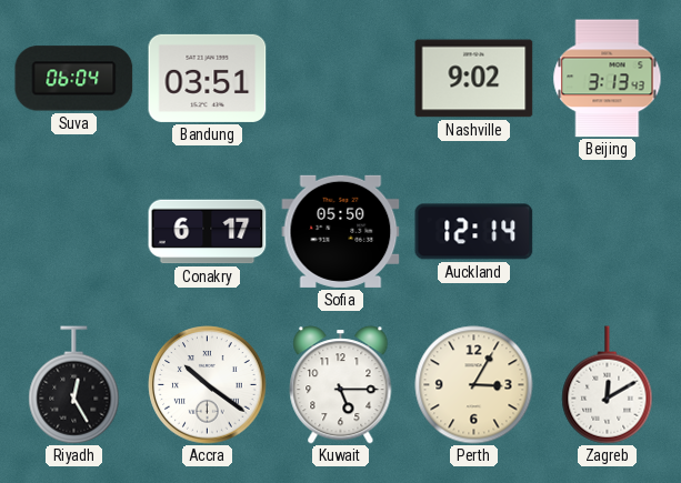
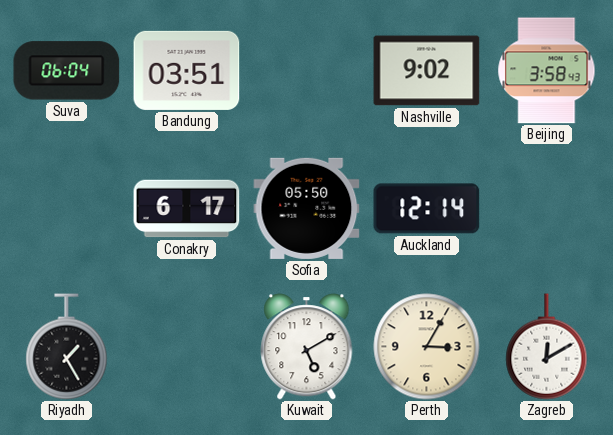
Beijing: 3:13 -> 3:58 (547, 71)
Riyadh: 12:25 -> 1:25 (67, 347)
Accra: 10:21 -> none (208, 385)
Kuwait: 5:15 -> 5:10 (307, 347)
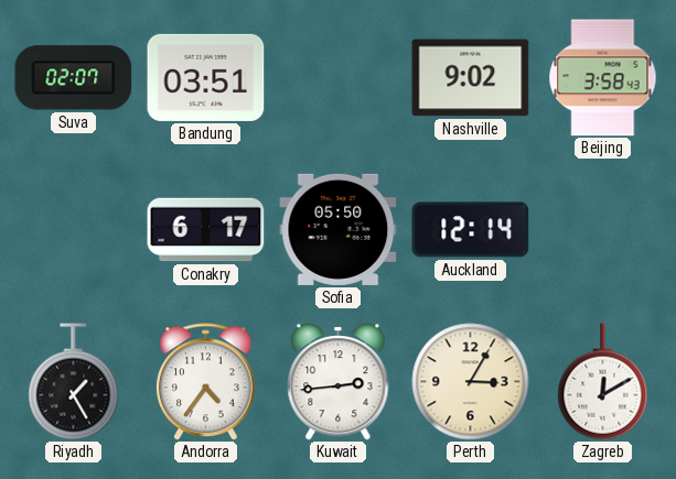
Suva: 06:04 -> 02:07 (74, 78)
Andorra: none -> 4:36 (206, 382)
Kuwait: 5:10 -> 2:44 (339, 382)
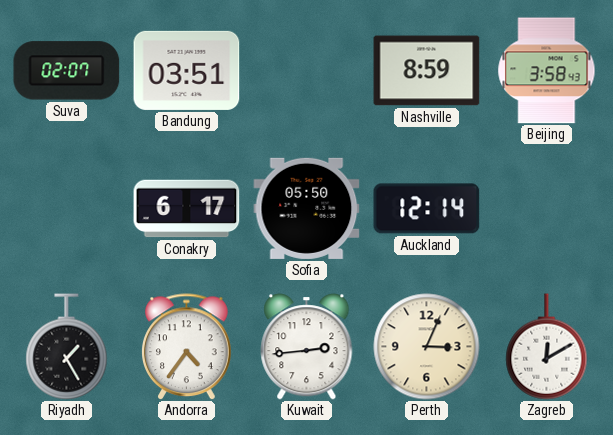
Nashville: 9:02 -> 8:59 (427, 71)
Perth: 3:05 -> 3:04 (427, 347)
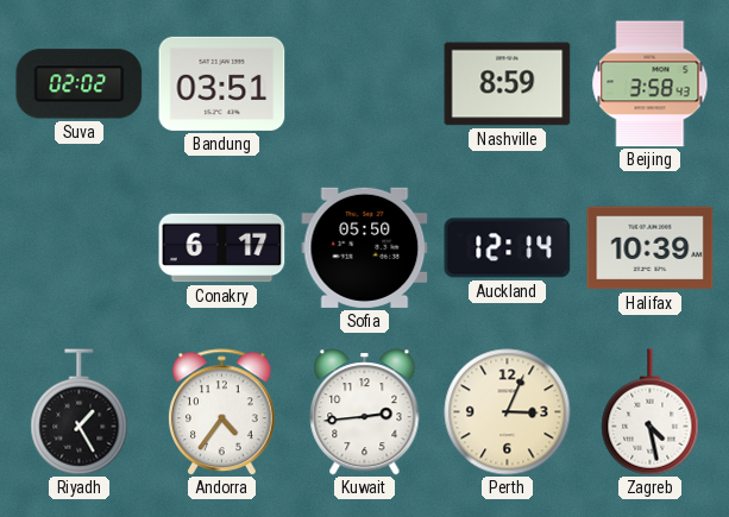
Suva: 02:07 -> 02:02 (80, 84)
Halifax: none -> 10:39 (651, 248)
Zagreb: 12:10 -> 4:28 (651, 412)
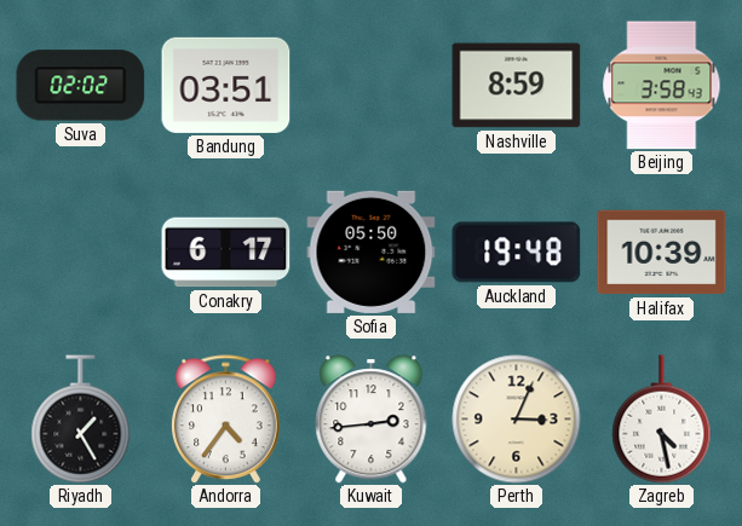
Auckland: 12:14 -> 19:48 (517, 253)
